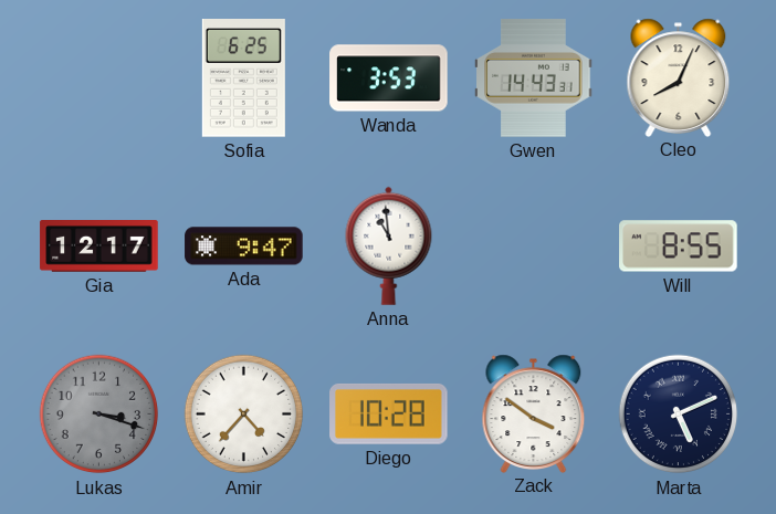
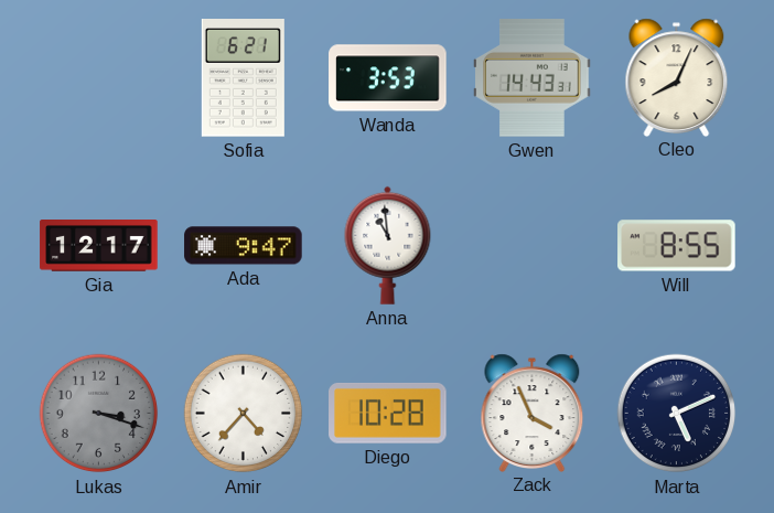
Sofia: 6:25 -> 6:21 (243, 78)
Zack: 3:51 -> 3:56 (533, 413)
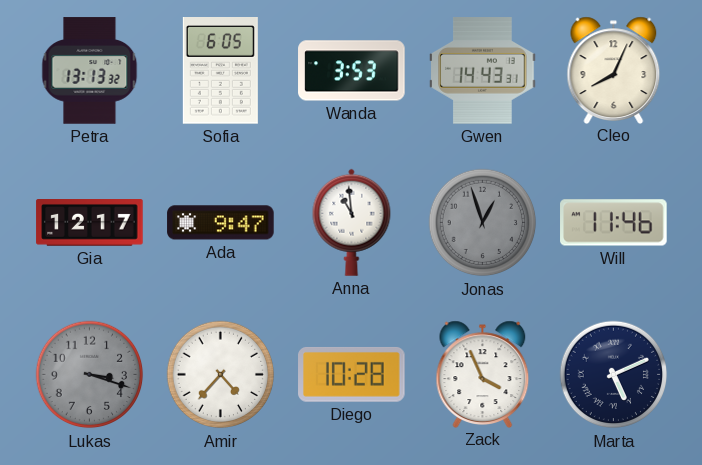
Petra: none -> 13:13 (90, 71)
Sofia: 6:21 -> 6:05 (220, 71)
Jonas: none -> 12:57 (483, 223)
Will: 8:55 -> 11:46 (614, 223)
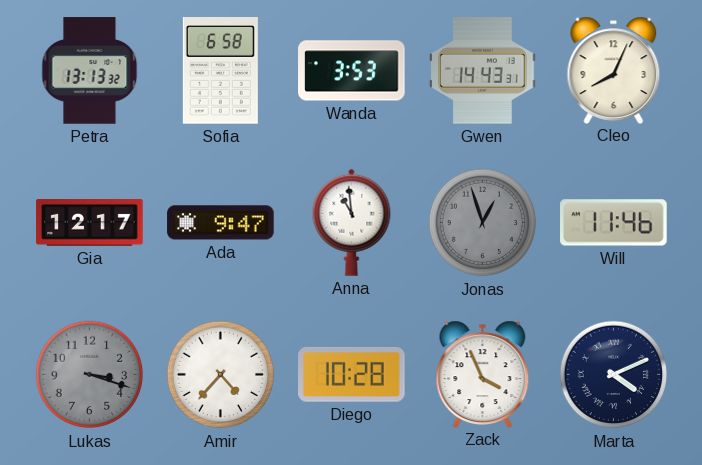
Sofia: 6:05 -> 6:58 (220, 71)
Marta: 5:11 -> 4:11 (614, 375)
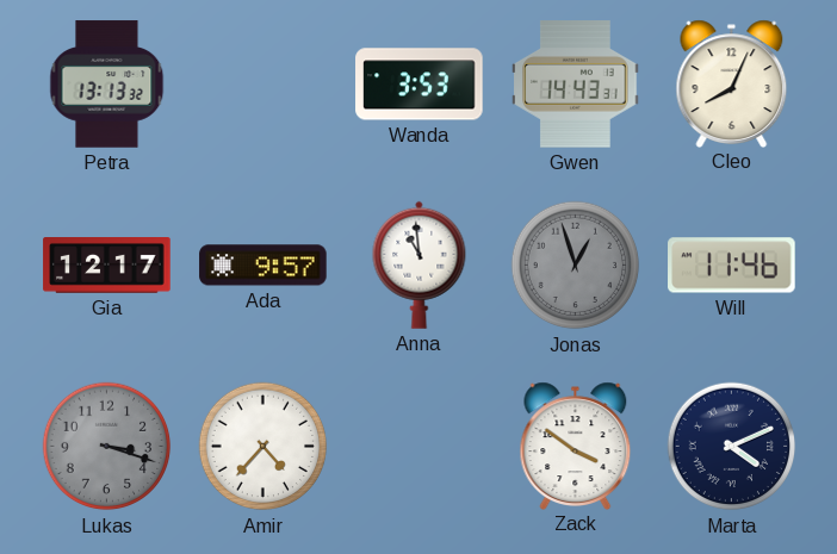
Sofia: 6:58 -> none (220, 71)
Ada: 9:47 -> 9:57 (263, 266)
Diego: 10:28 -> none (352, 374)
Zack: 3:56 -> 3:51 (576, 446)
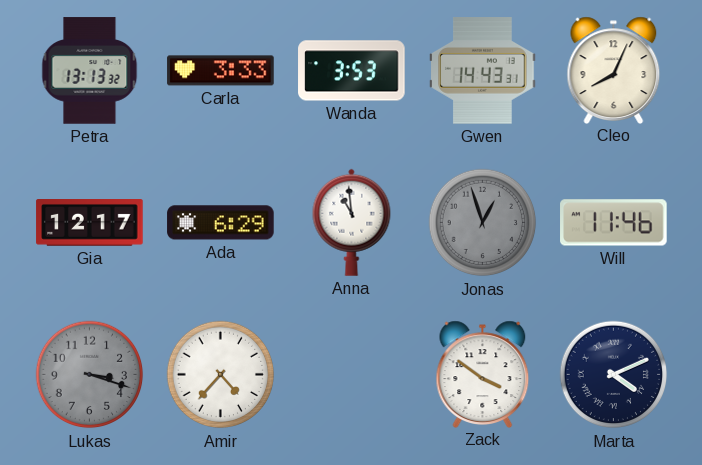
Carla: none -> 3:33 (221, 71)
Ada: 9:57 -> 6:29 (221, 223)
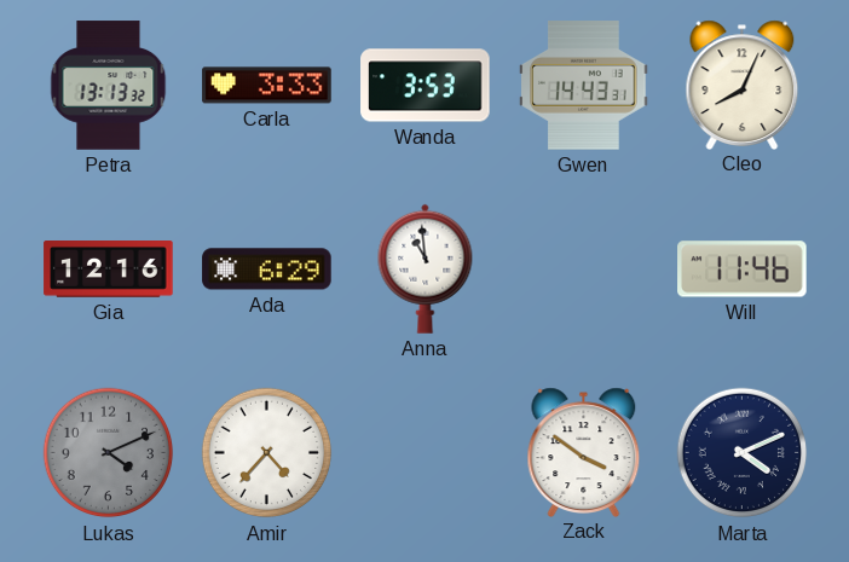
Gia: 12:17 -> 12:16 (109, 270)
Jonas: 12:57 -> none (483, 223)
Lukas: 3:18 -> 4:11 (109, 453)
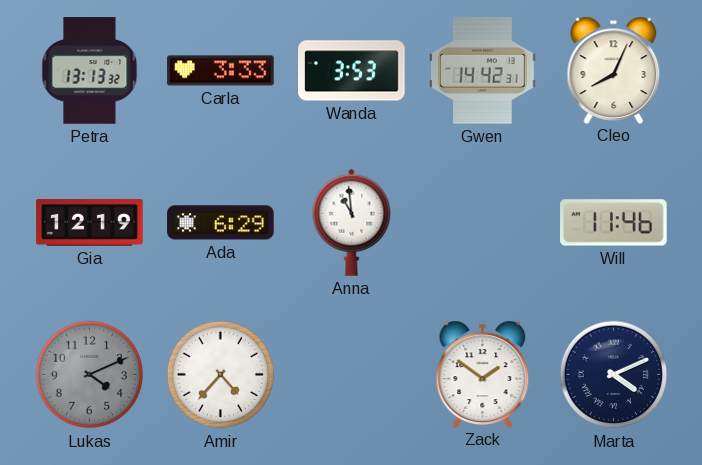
Gwen: 14:43 -> 14:42 (483, 71)
Gia: 12:16 -> 12:19 (90, 223)
Zack: 3:51 -> 1:51 (483, 374)
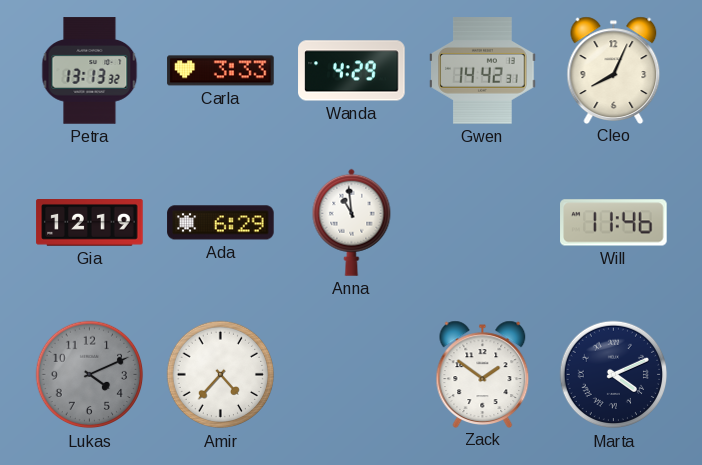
Wanda: 3:53 -> 4:29 (352, 71)
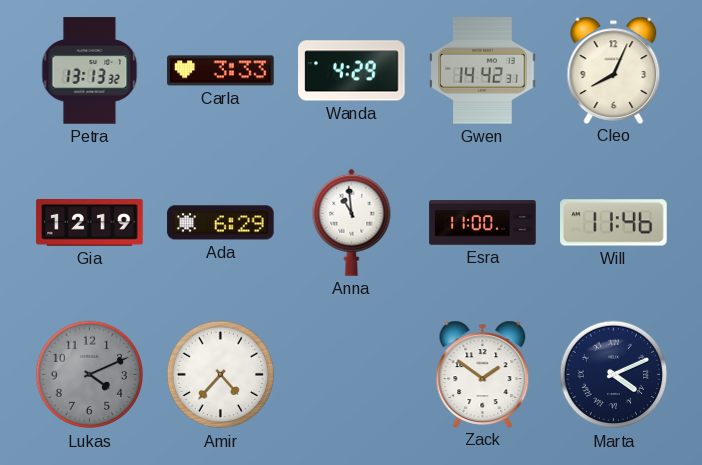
Esra: none -> 11:00 (483, 223)
